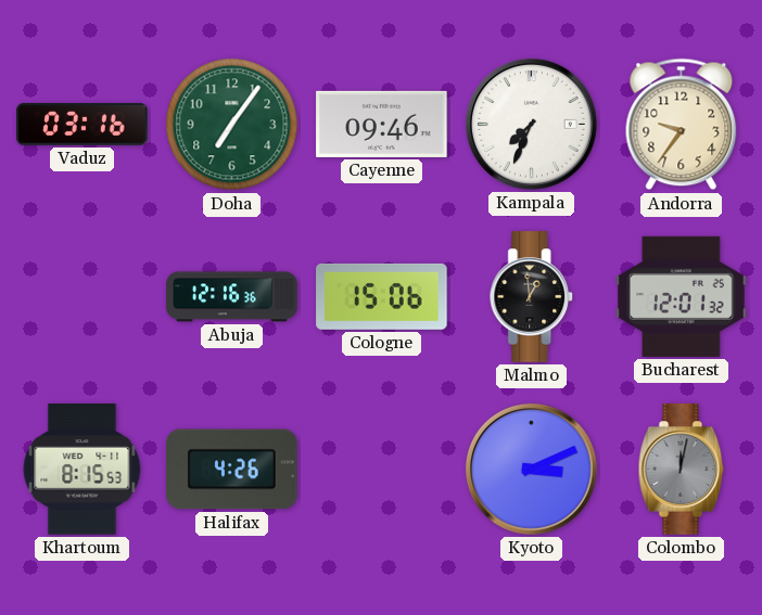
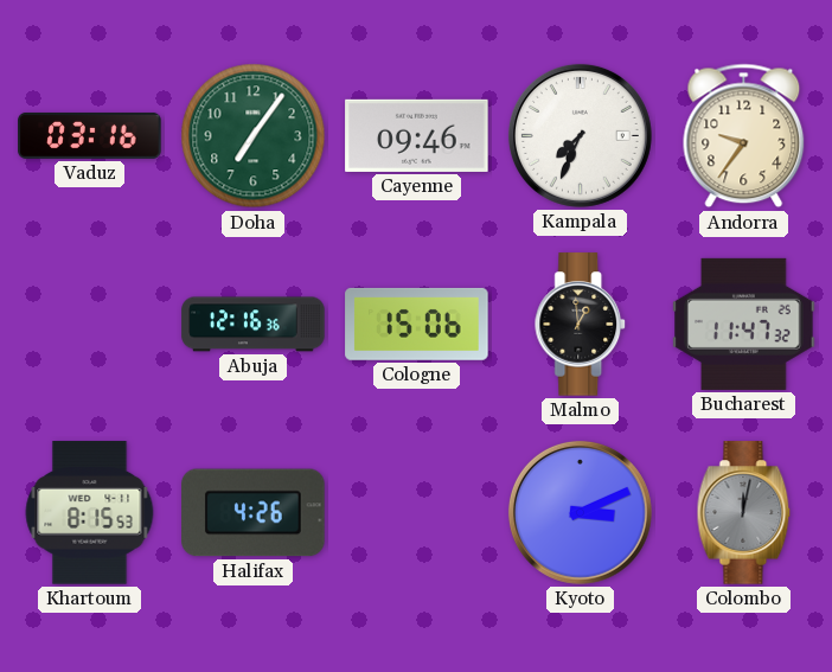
Bucharest: 12:01 -> 11:47 (744, 324)
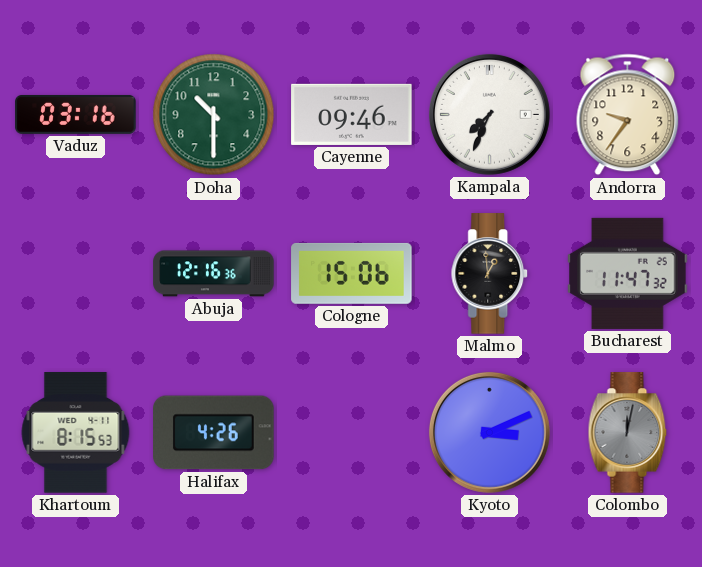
Doha: 7:06 -> 10:30 (214, 115)
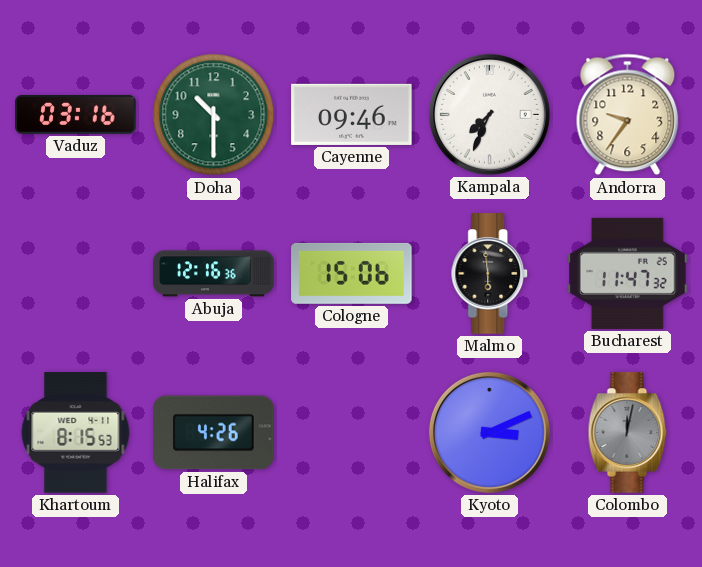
Malmo: 12:59 -> 5:59 (490, 274)
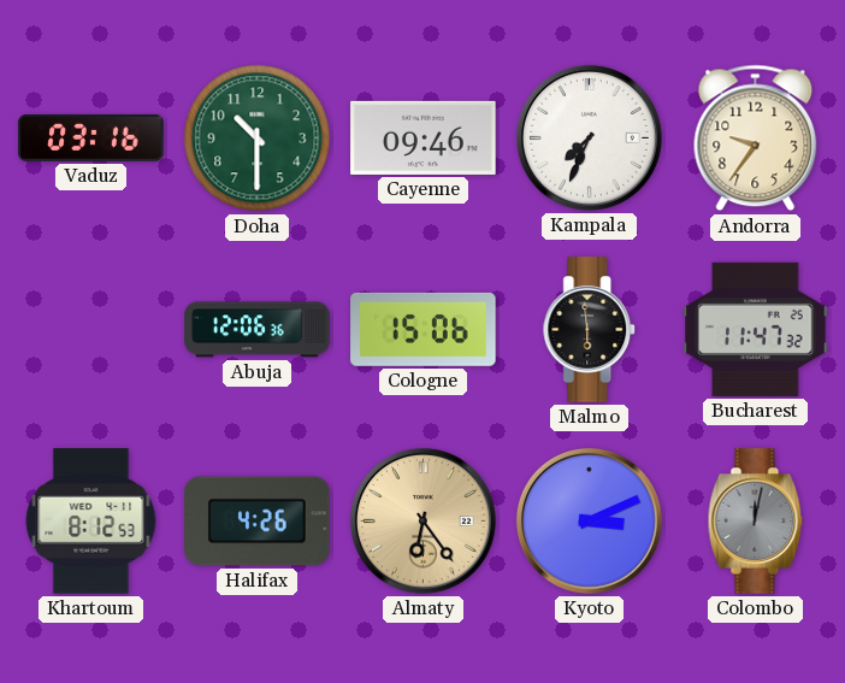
Abuja: 12:16 -> 12:06 (258, 330)
Khartoum: 8:15 -> 8:12 (91, 522)
Almaty: none -> 6:24 (422, 520)
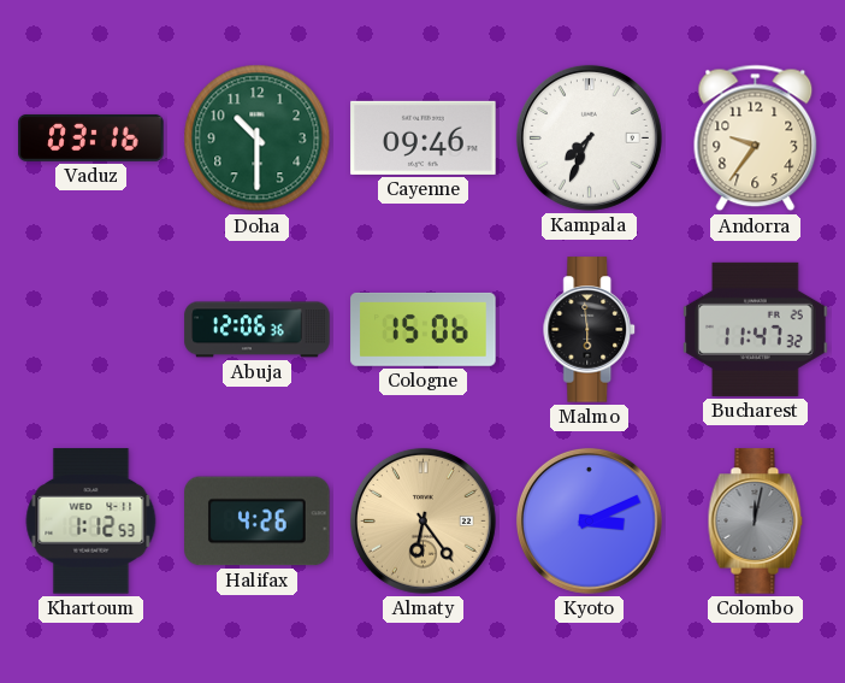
Khartoum: 8:12 -> 1:12 (91, 522)
